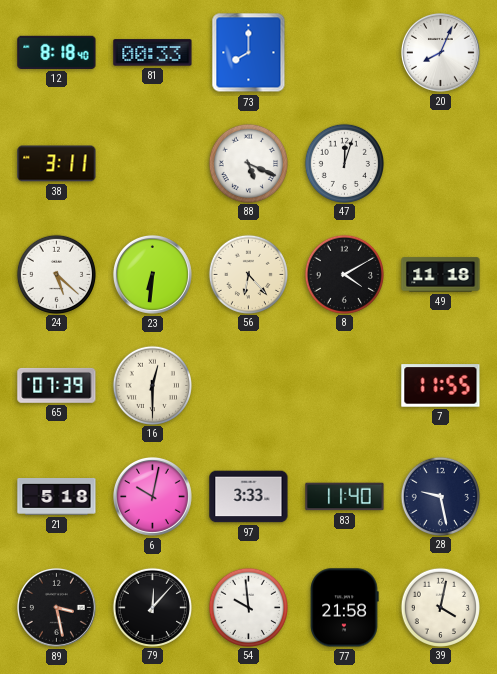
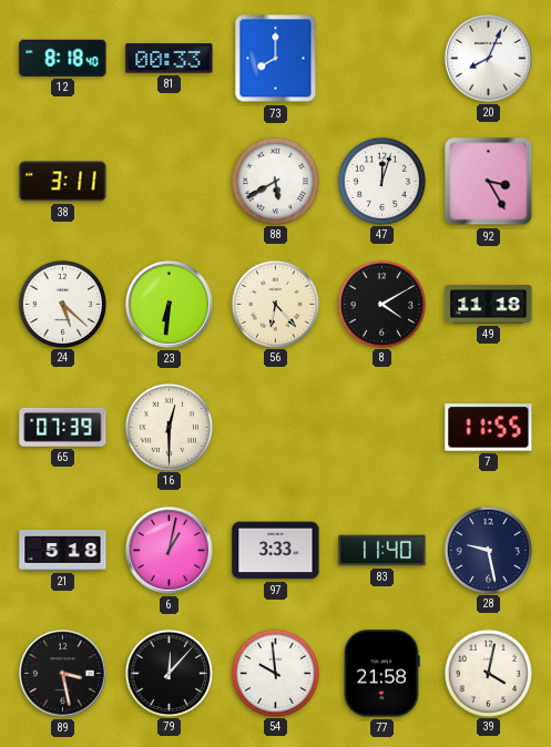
88: 5:19 -> 5:40 (275, 181)
92: none -> 3:25 (489, 182)
6: 10:02 -> 1:02 (169, 550)
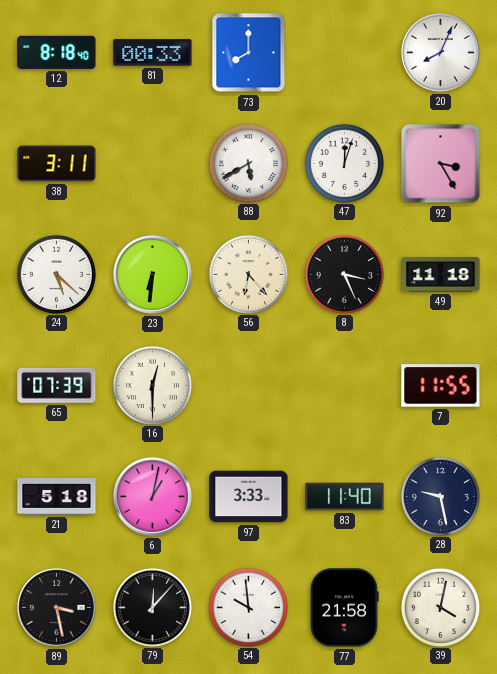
8: 4:10 -> 3:26 (344, 274)
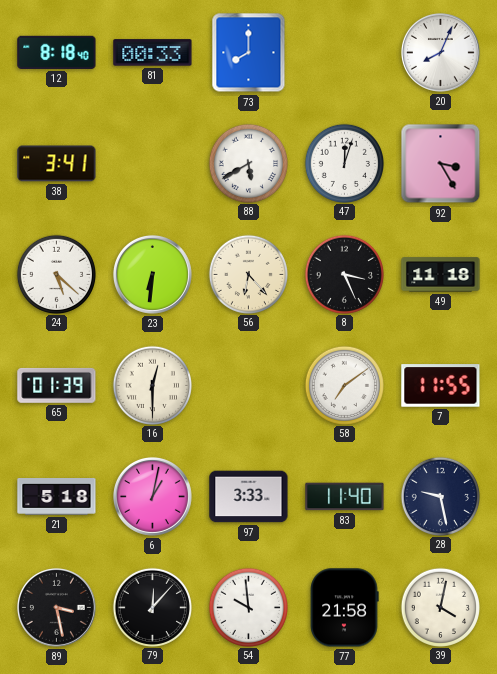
38: 3:11 -> 3:41 (57, 164)
65: 07:39 -> 01:39 (57, 385)
58: none -> 7:09 (344, 385)
